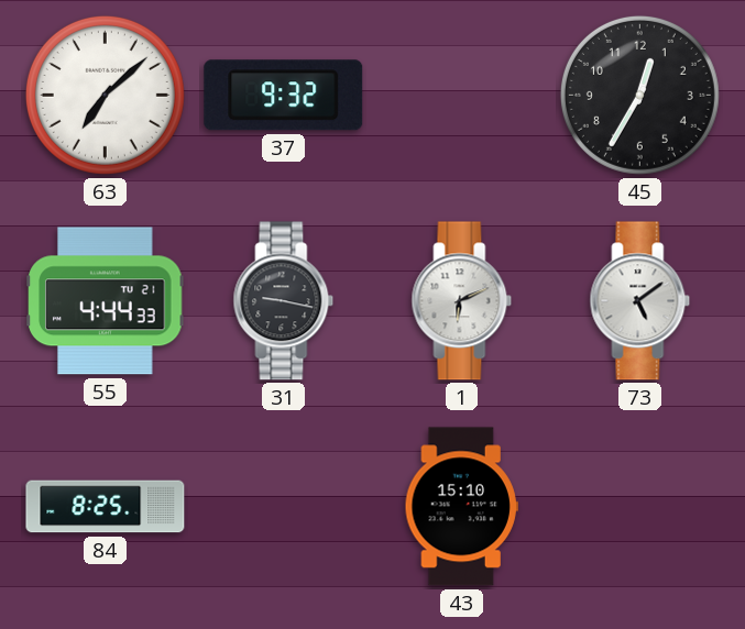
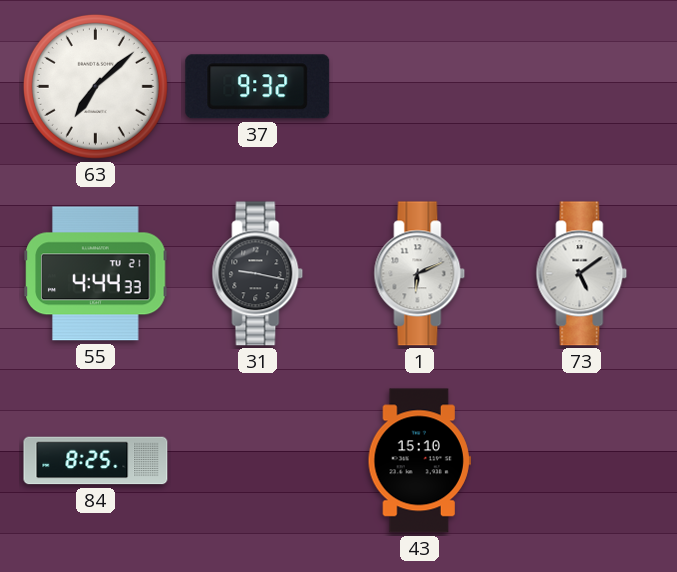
45: 12:35 -> none (639, 95)
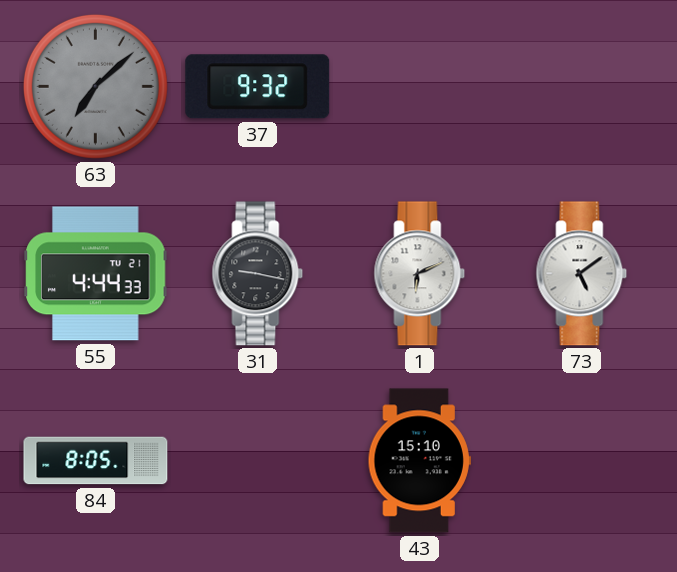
63 dial: white -> grey (95, 86)
84: 8:25 -> 8:05 (96, 461)
